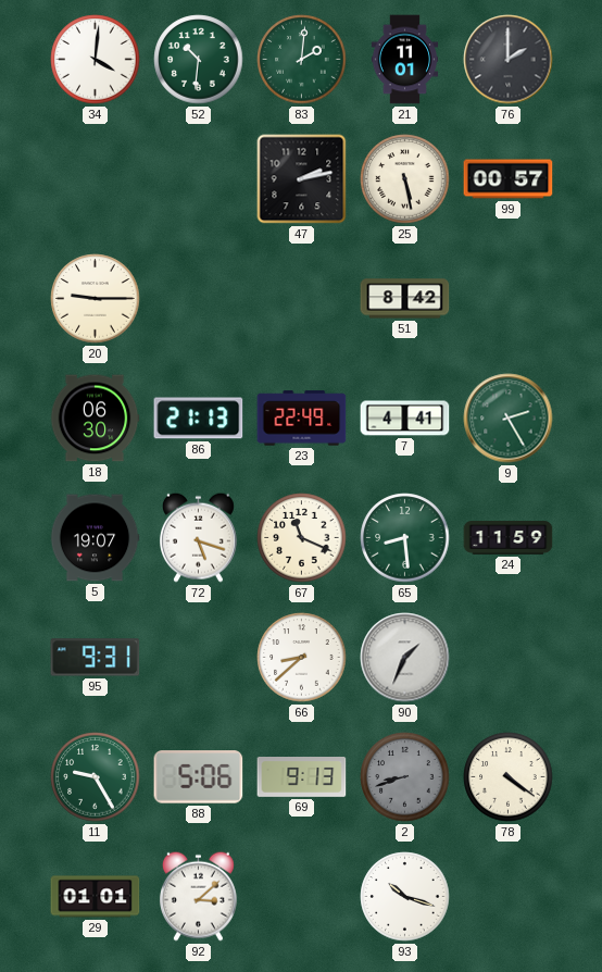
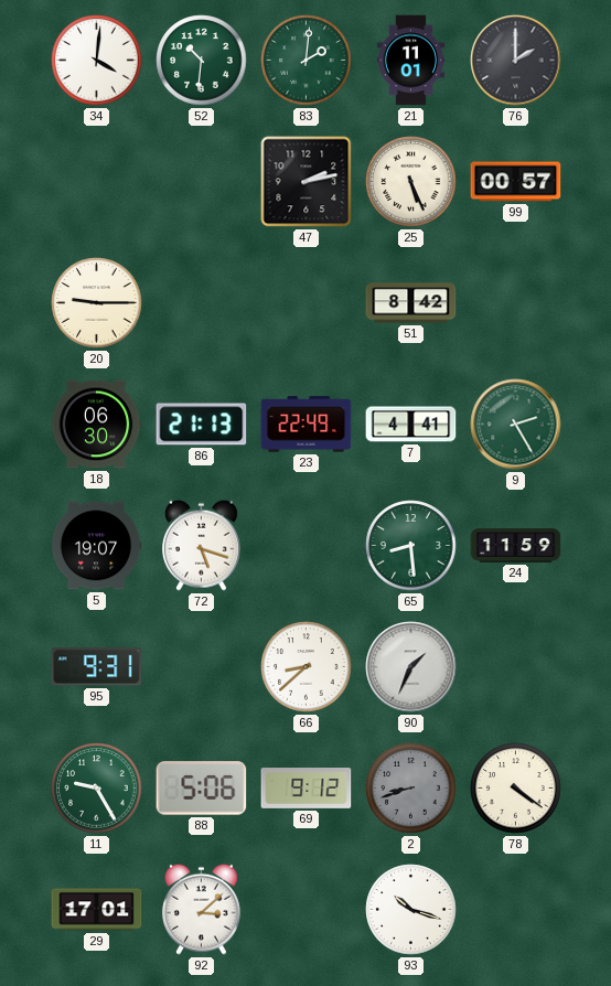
25: 5:28 -> 5:26 (411, 182)
67: 11:19 -> none (302, 538)
69: 9:13 -> 9:12 (307, 789)
29: 01:01 -> 17:01 (97, 910)
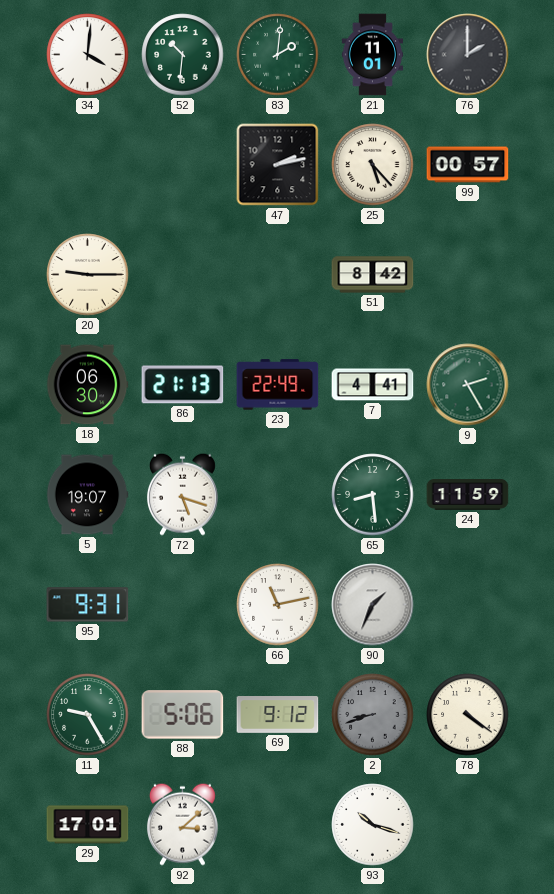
25: 5:26 -> 5:23 (373, 165)
66: 8:38 -> 11:13 (278, 605)
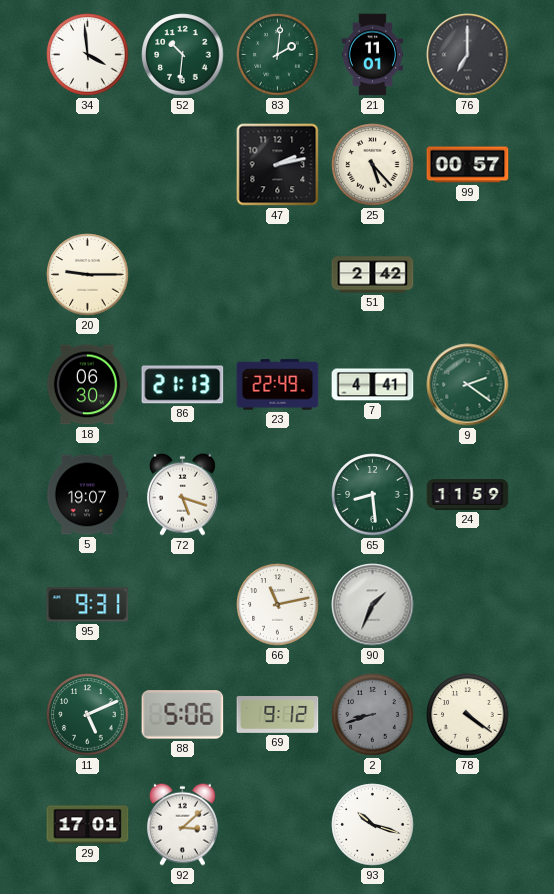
34: 4:01 -> 3:59 (88, 55)
76: 2:00 -> 7:00 (468, 55)
51: 8:42 -> 2:42 (373, 275)
9: 2:25 -> 2:21 (468, 385)
11: 9:25 -> 5:11 (88, 715)
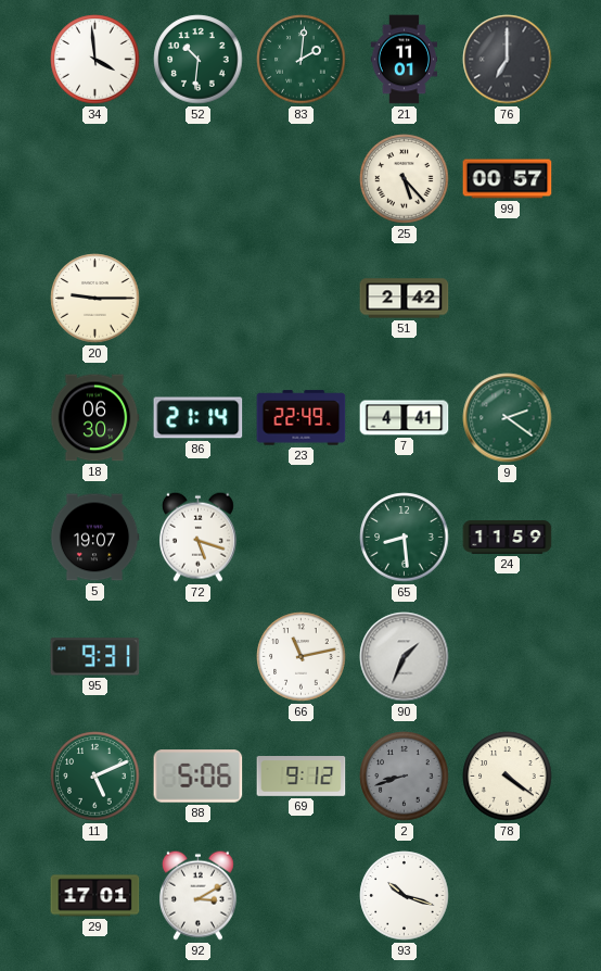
47: 2:13 -> none (278, 165)
86: 21:13 -> 21:14 (199, 418)
92: 3:08 -> 3:10 (197, 895)
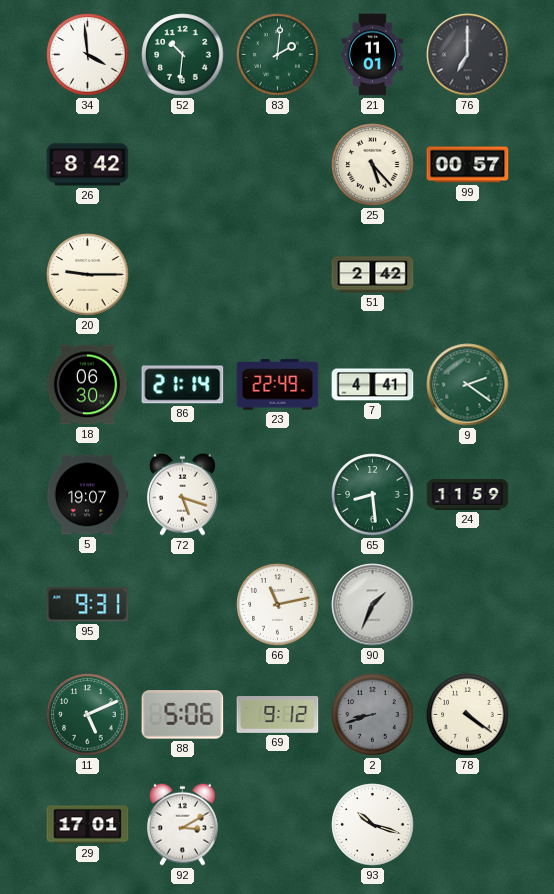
26: none -> 8:42 (88, 165)
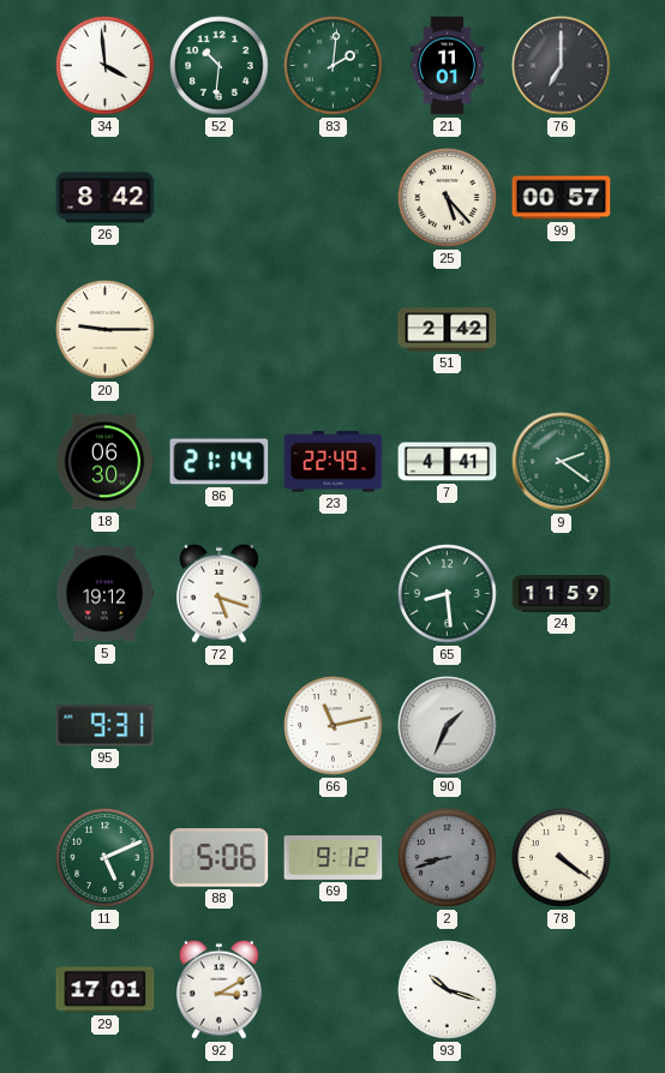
5: 19:07 -> 19:12 (104, 594)
